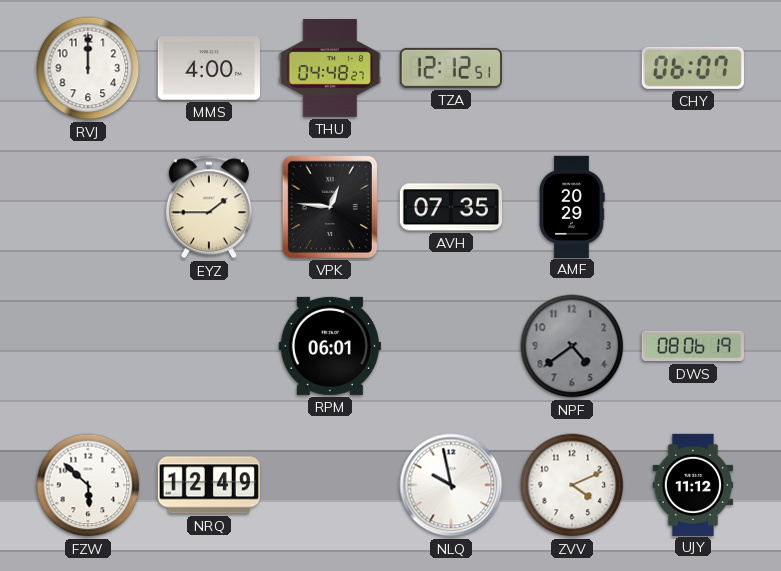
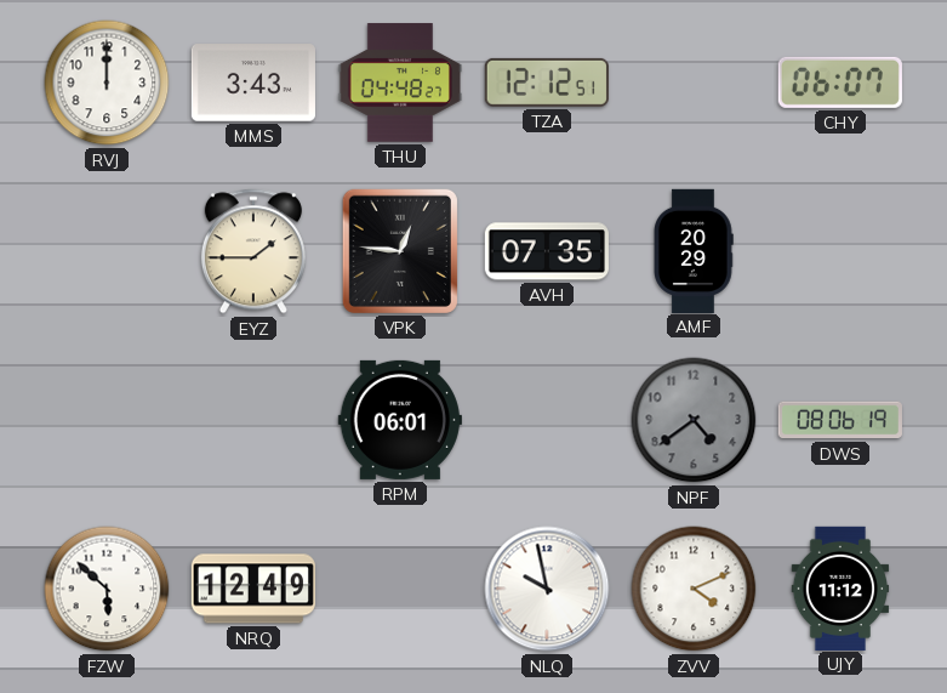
MMS: 4:00 -> 3:43 (253, 83)
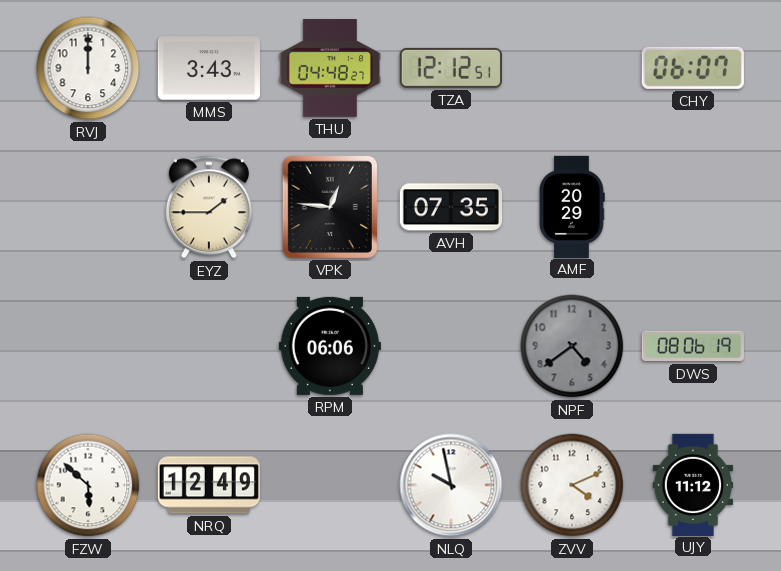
RPM: 06:01 -> 06:06 (330, 346)
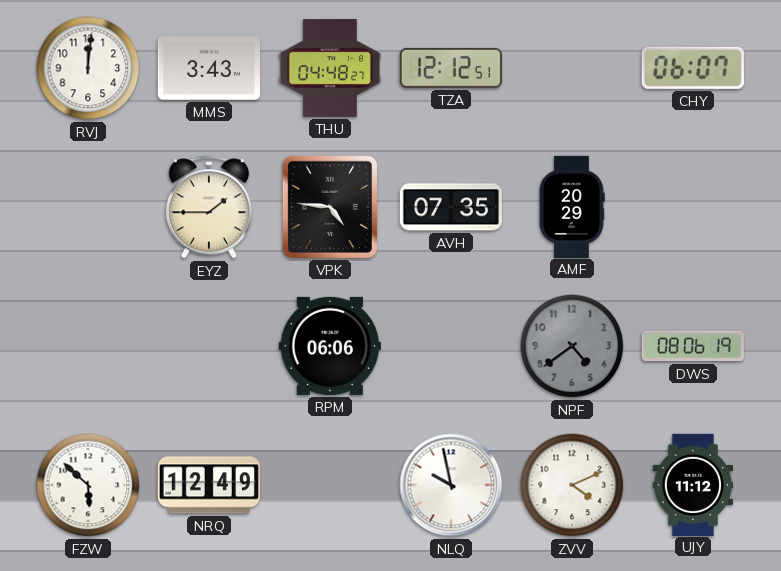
RVJ: 12:00 -> 12:01 (88, 68)
VPK: 12:46 -> 4:46 (330, 207)
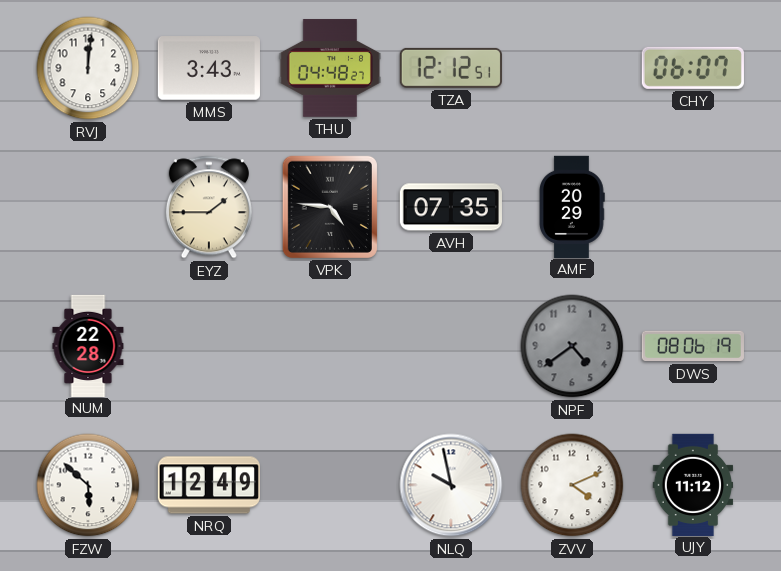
NUM: none -> 22:28 (88, 345)
RPM: 06:06 -> none (330, 346)
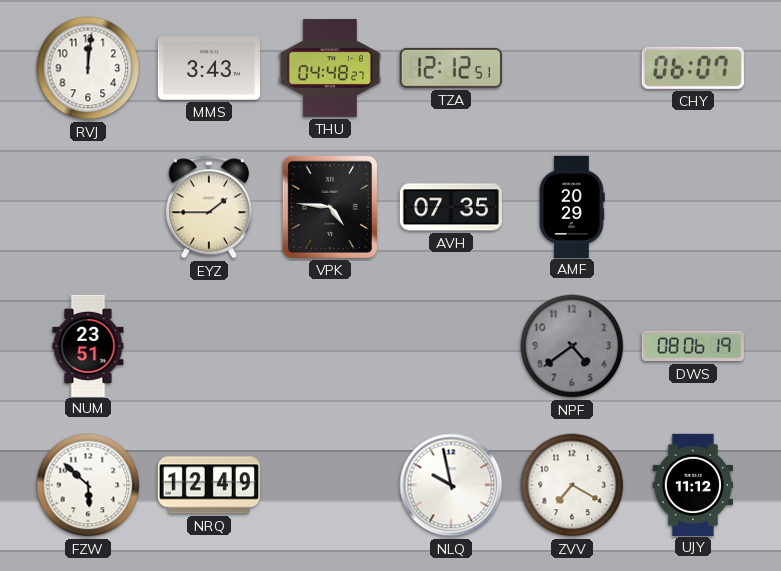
NUM: 22:28 -> 23:51 (88, 345)
ZVV: 4:11 -> 7:20 (572, 485)
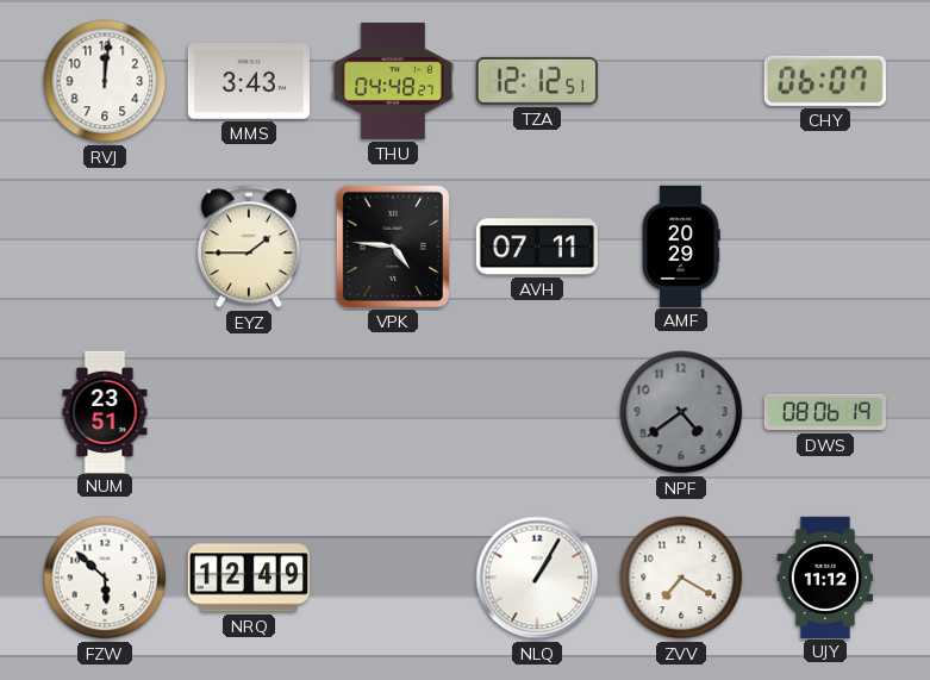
AVH: 07:35 -> 07:11 (537, 247)
NLQ: 9:58 -> 1:05 (537, 578)
